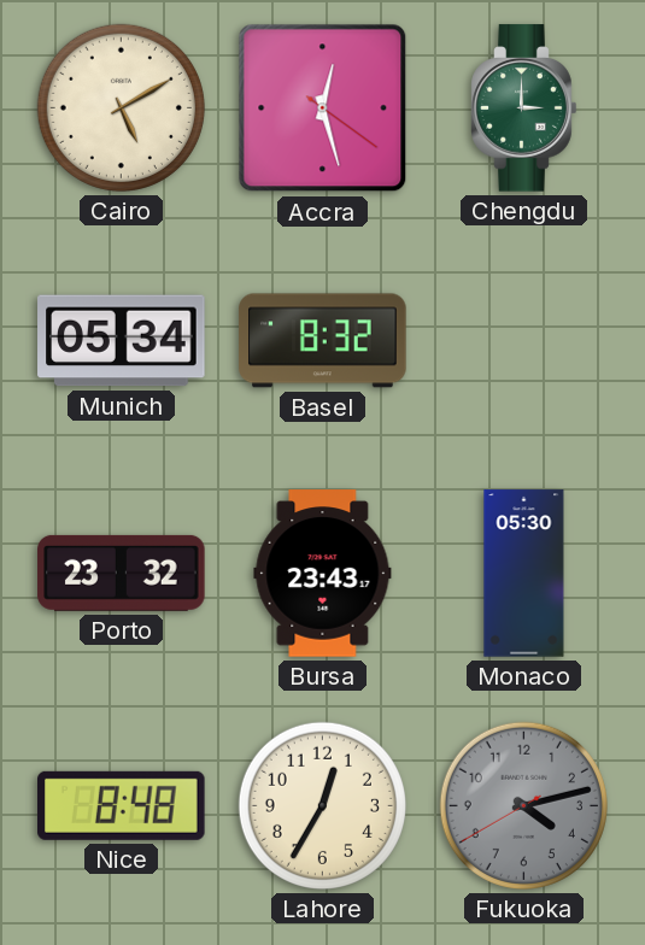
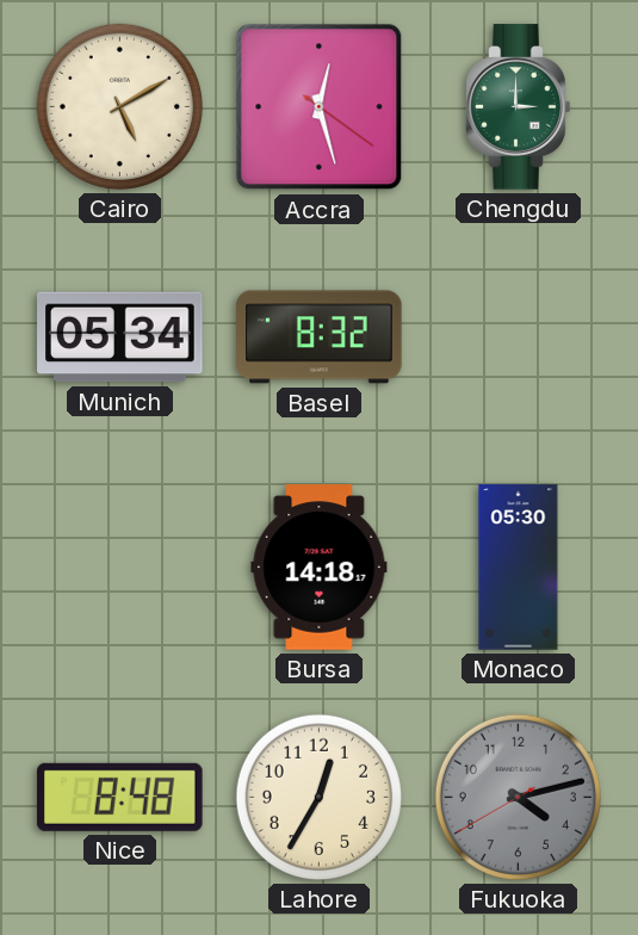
Porto: 23:32 -> none (122, 573)
Bursa: 23:43 -> 14:18 (320, 568)
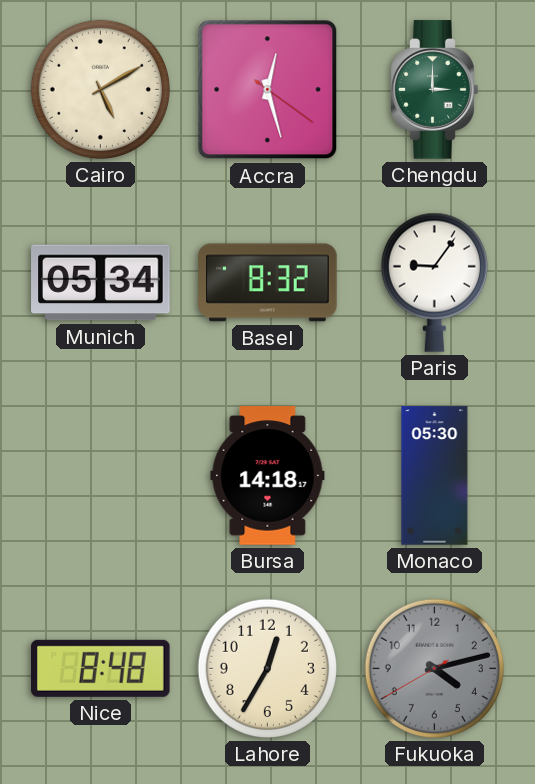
Paris: none -> 9:06 (434, 282)
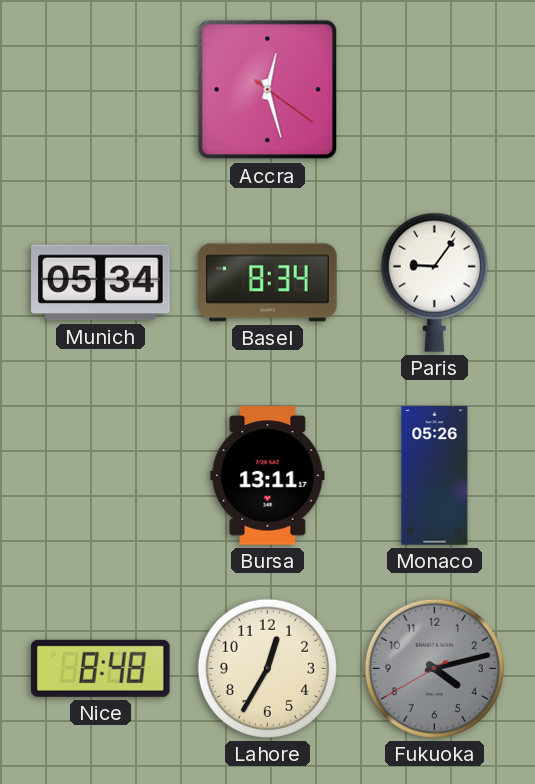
Cairo: 5:10 -> none (100, 89)
Chengdu: 3:00 -> none (435, 90)
Basel: 8:32 -> 8:34 (268, 283)
Bursa: 14:18 -> 13:11 (268, 476)
Monaco: 05:30 -> 05:26 (435, 476)
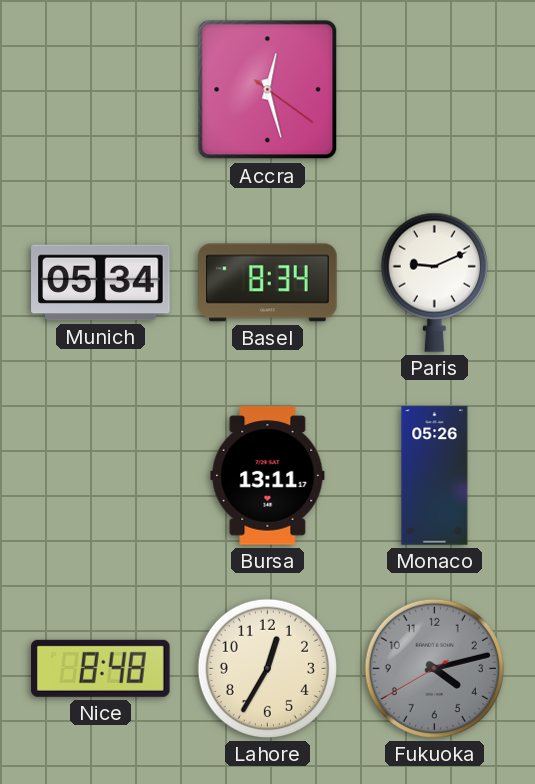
Paris: 9:06 -> 9:11 (434, 282)
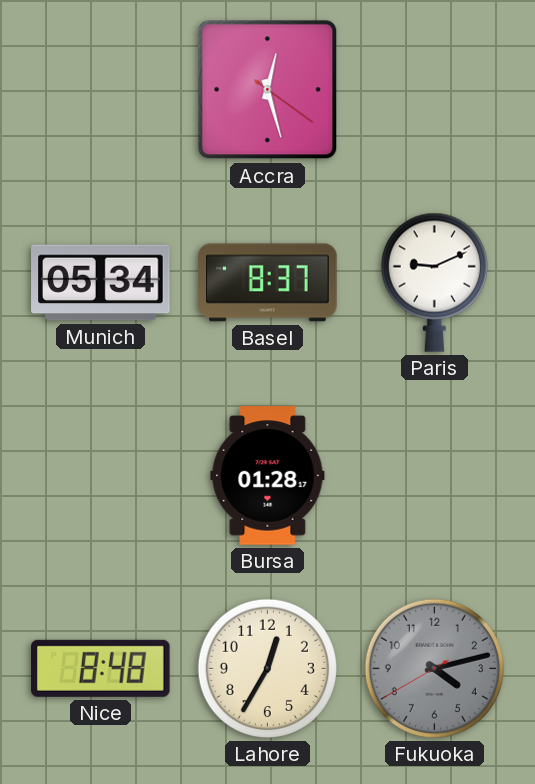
Basel: 8:34 -> 8:37 (268, 283)
Bursa: 13:11 -> 01:28 (268, 476)
Monaco: 05:26 -> none (435, 476)
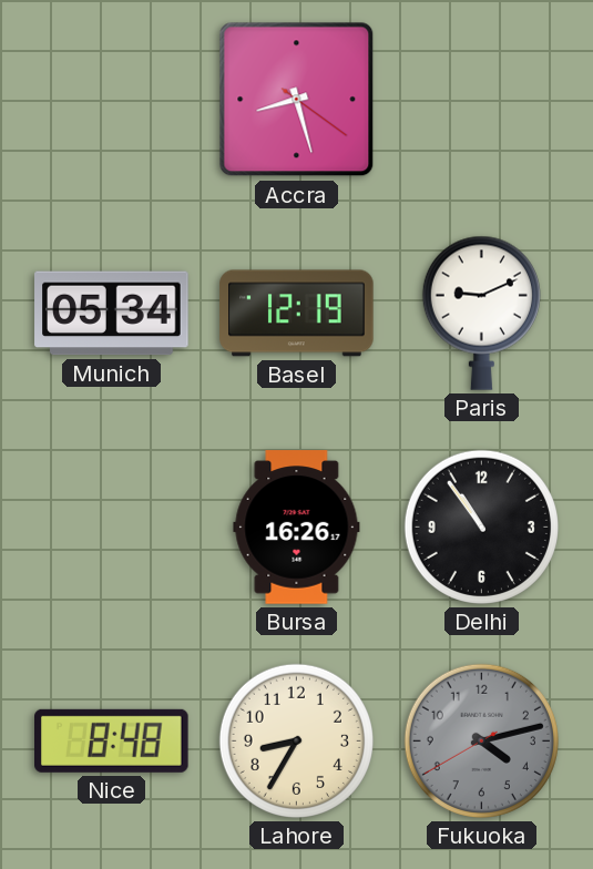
Accra: 12:27 -> 8:27 (297, 100)
Basel: 8:37 -> 12:19 (297, 314)
Bursa: 01:28 -> 16:26 (297, 528)
Delhi: none -> 10:54 (481, 526)
Lahore: 12:35 -> 8:35 (296, 740)
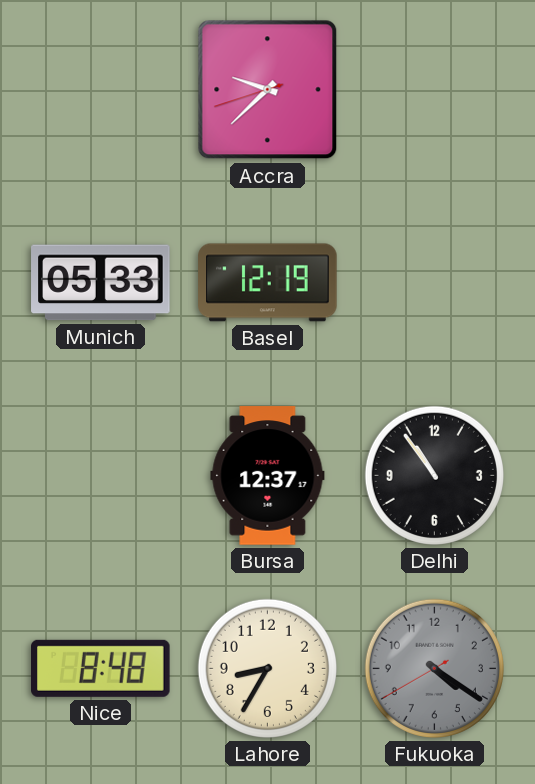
Accra: 8:27 -> 9:37 (268, 90)
Munich: 05:34 -> 05:33 (101, 283)
Paris: 9:11 -> none (481, 313)
Bursa: 16:26 -> 12:37 (268, 476)
Fukuoka: 4:12 -> 4:20 (434, 668)
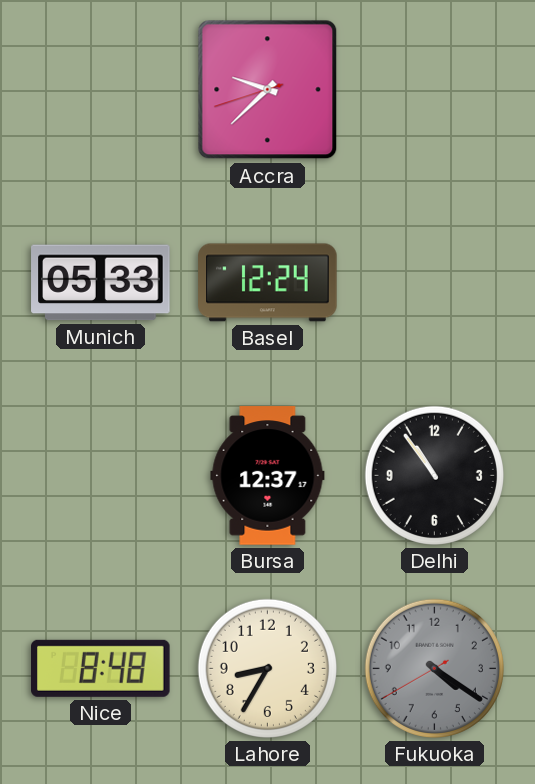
Basel: 12:19 -> 12:24 (268, 283)
